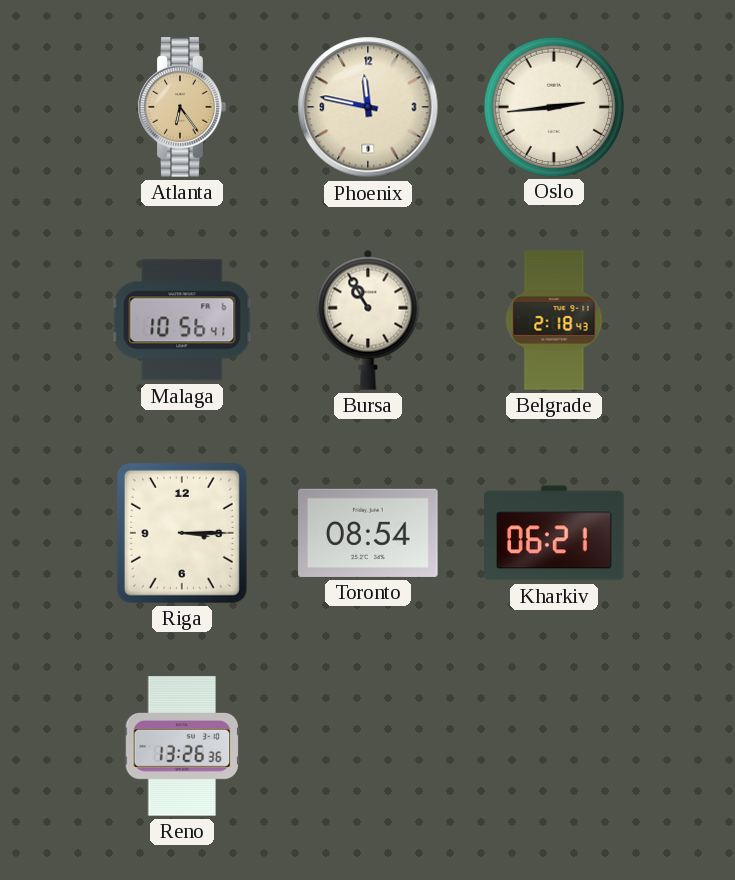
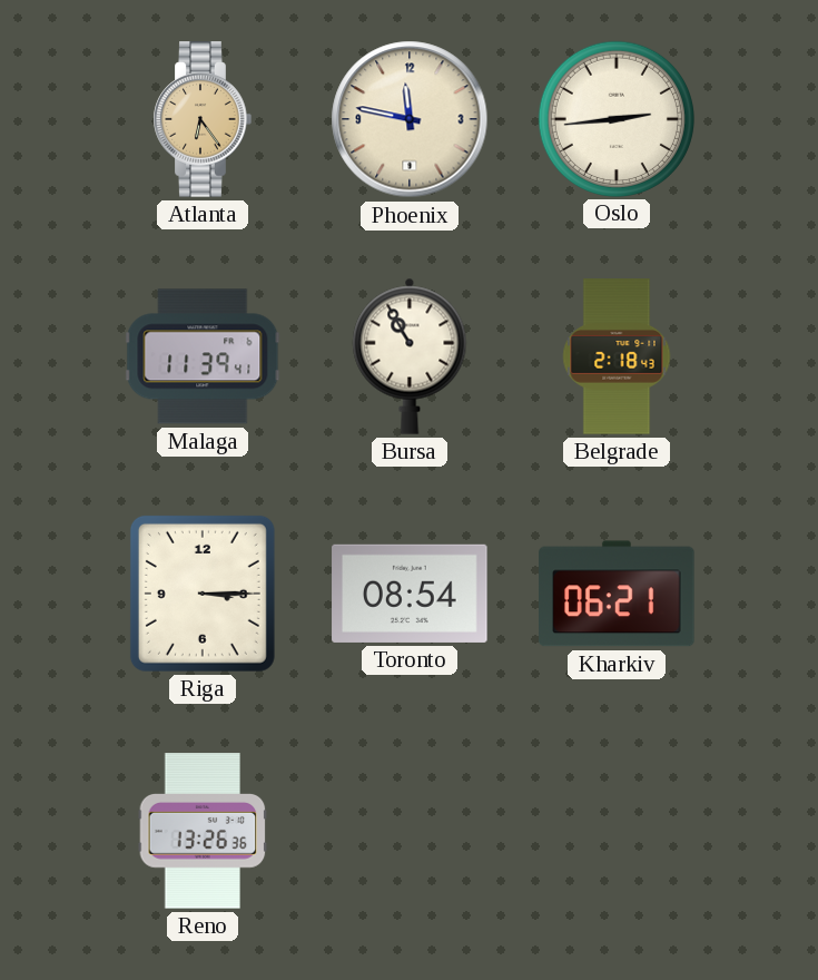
Malaga: 10:56 -> 11:39 (203, 356)
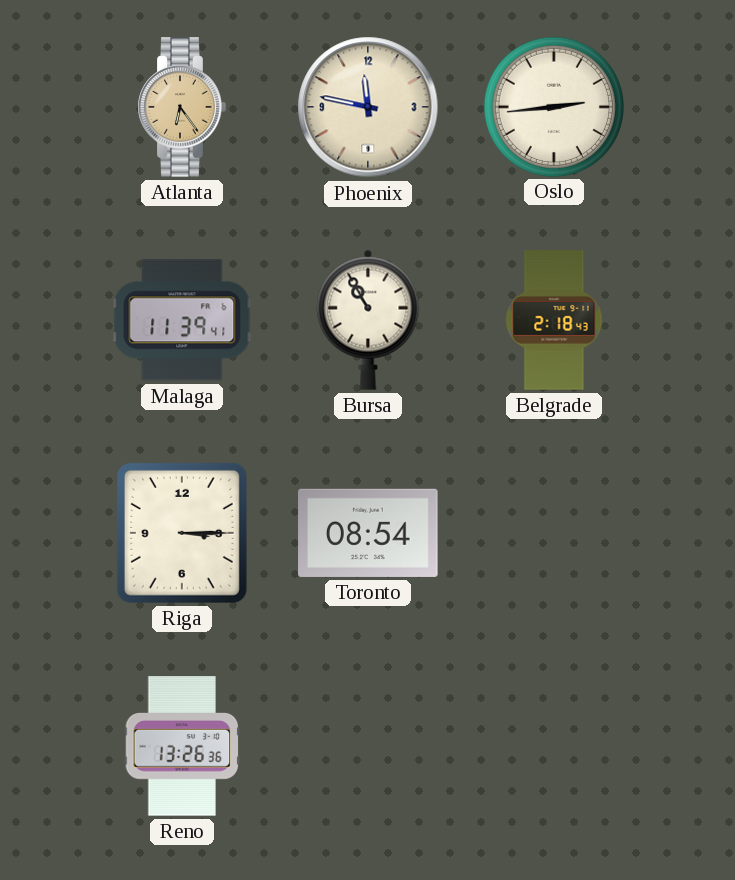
Kharkiv: 06:21 -> none (617, 594)
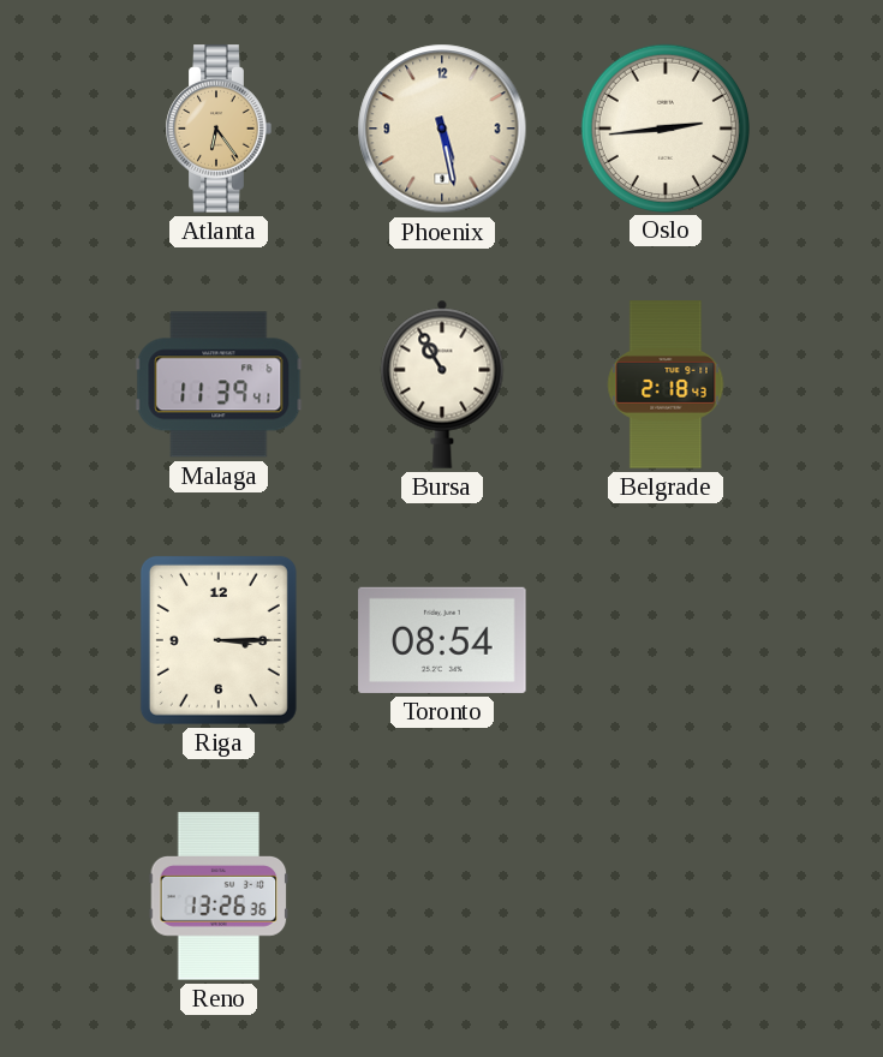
Phoenix: 11:47 -> 5:28 (442, 129)
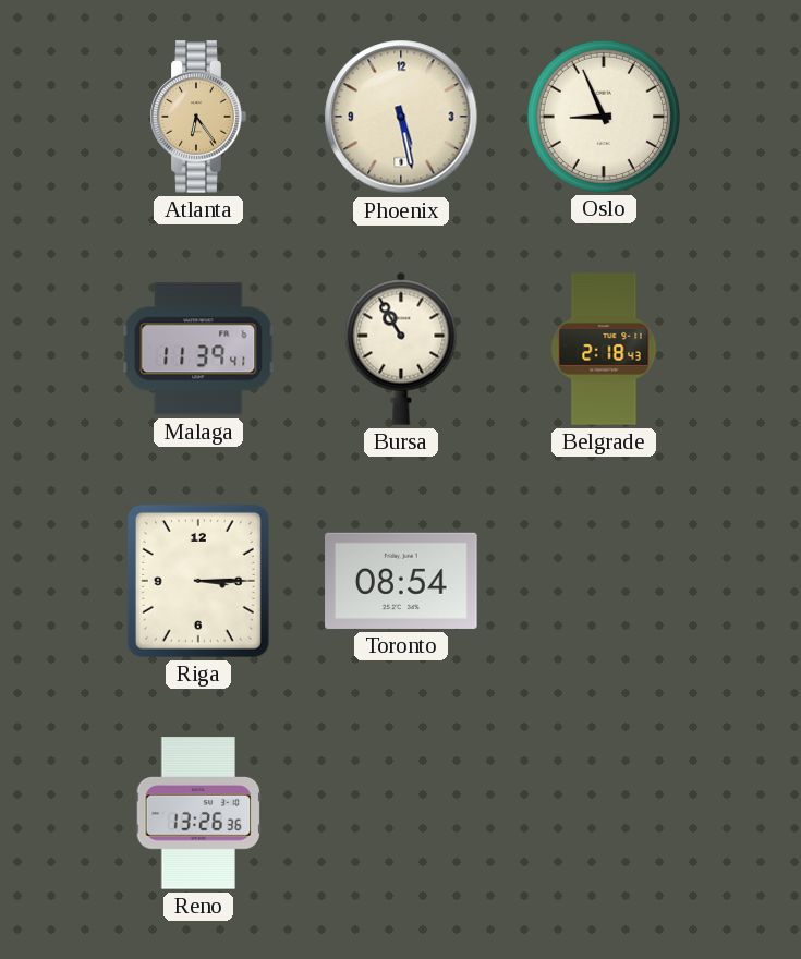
Oslo: 2:44 -> 8:56 (603, 116)
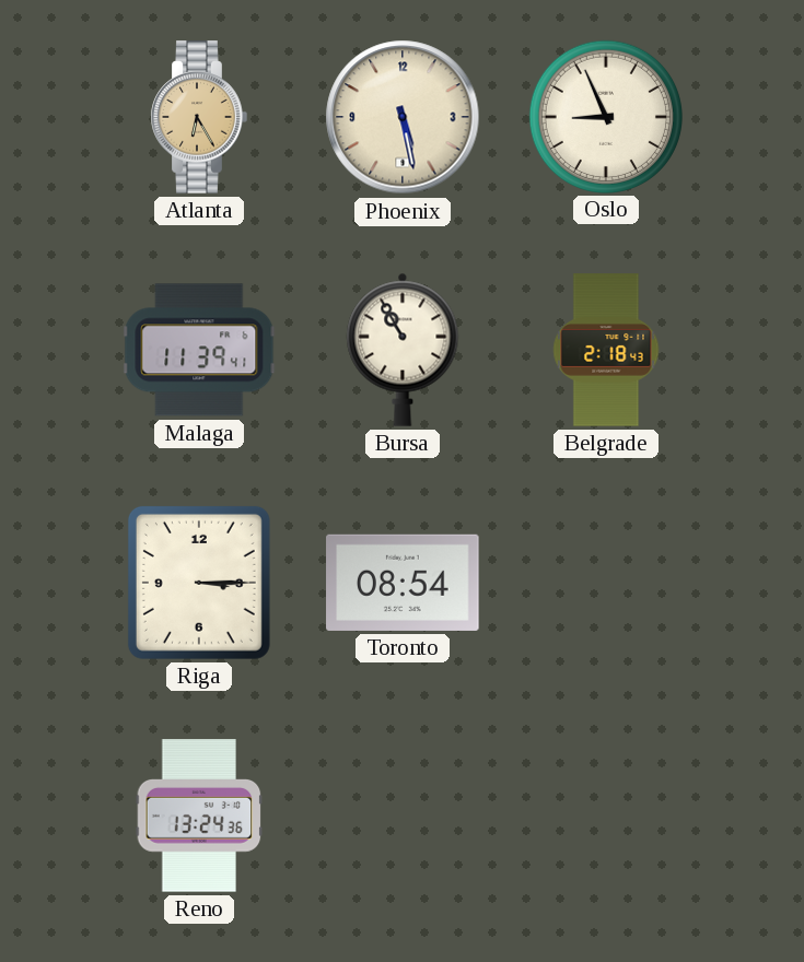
Atlanta: 6:24 -> 6:25 (199, 117)
Reno: 13:26 -> 13:24 (199, 816)
